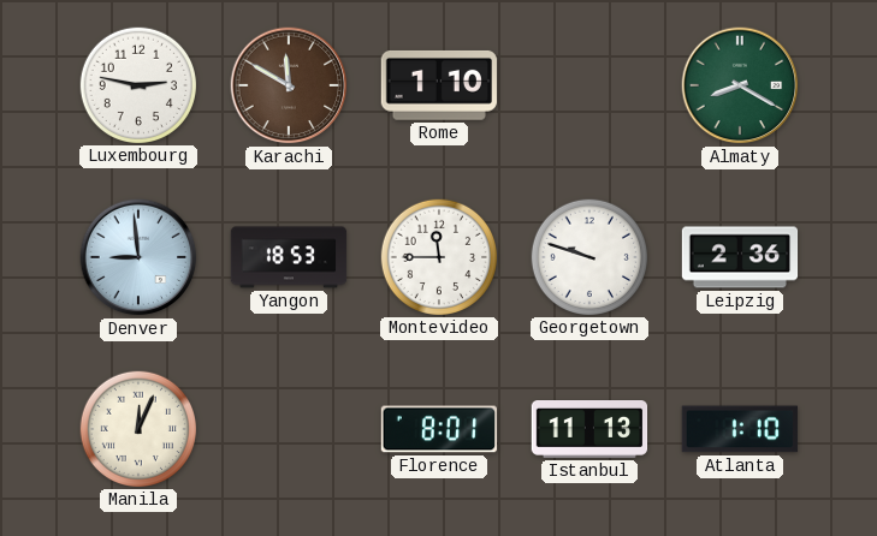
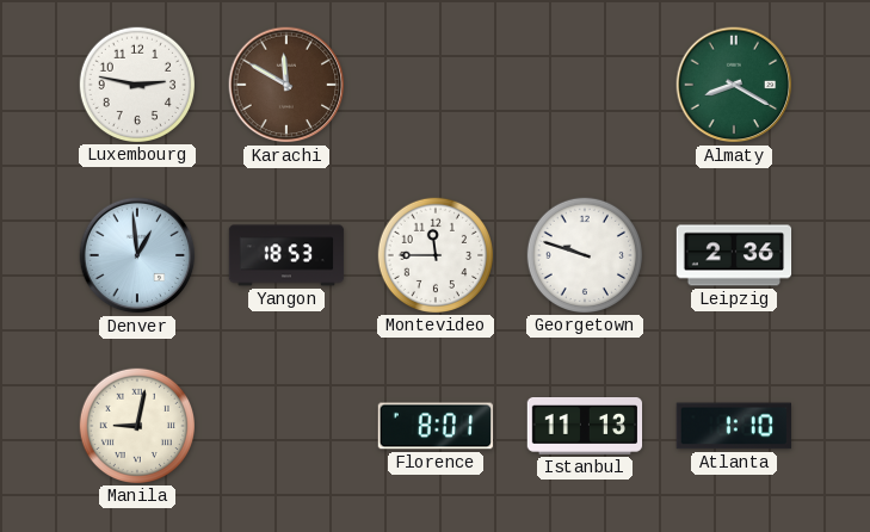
Rome: 1:10 -> none (439, 85)
Denver: 8:59 -> 12:59 (137, 255)
Manila: 12:04 -> 9:02 (136, 425)
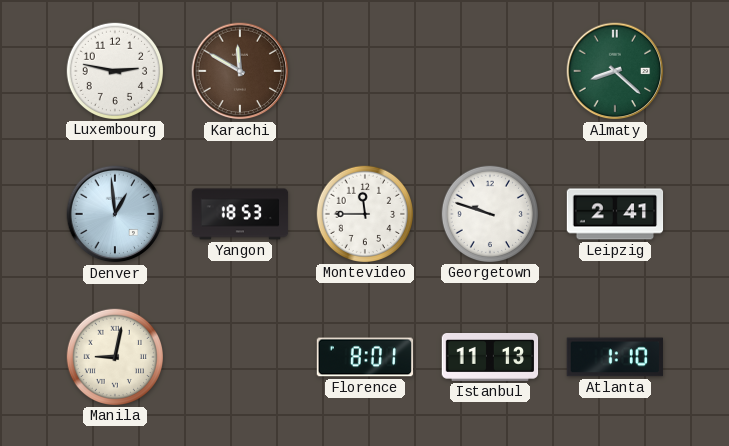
Almaty: 8:20 -> 8:22 (615, 71)
Leipzig: 2:36 -> 2:41 (615, 214)
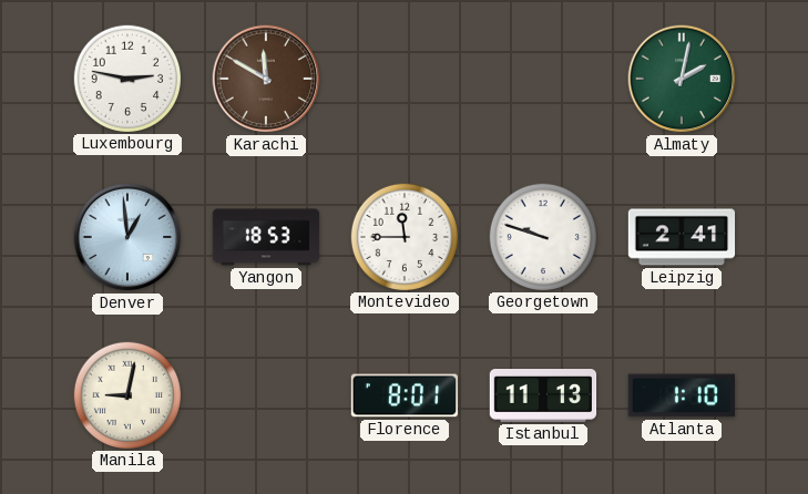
Almaty: 8:22 -> 2:02 (682, 79)
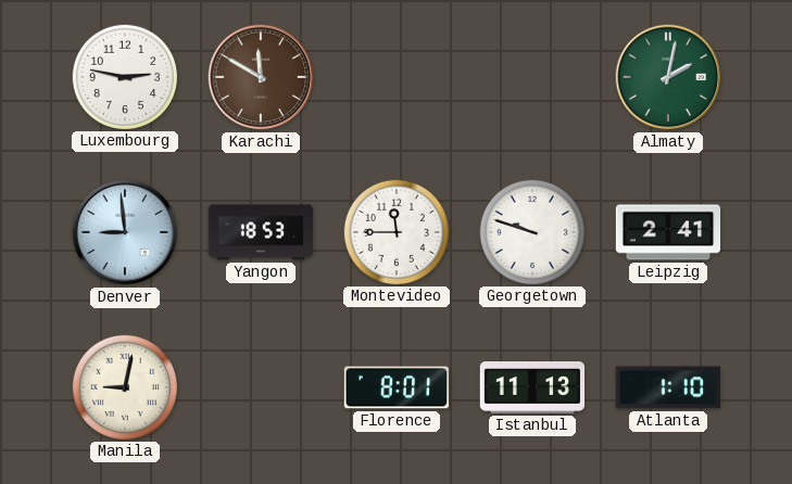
Denver: 12:59 -> 8:59 (125, 232)
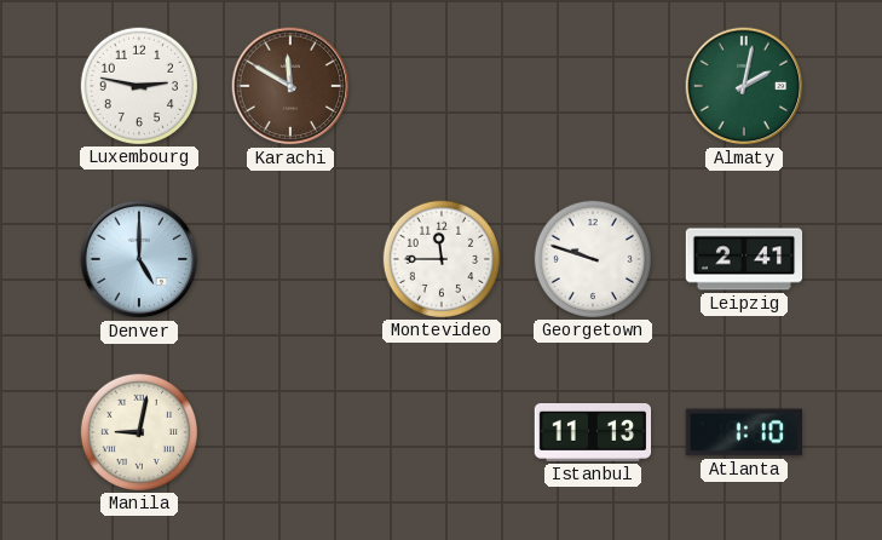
Denver: 8:59 -> 5:00 (139, 259)
Yangon: 18:53 -> none (261, 232)
Florence: 8:01 -> none (395, 387)
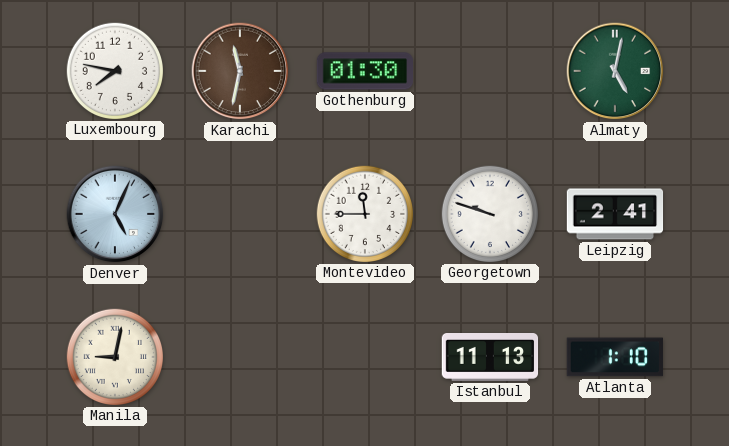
Luxembourg: 2:47 -> 7:47 (114, 70)
Karachi: 11:50 -> 11:32 (240, 71)
Gothenburg: none -> 01:30 (364, 71)
Almaty: 2:02 -> 5:02 (615, 71)
Denver: 5:00 -> 5:04 (115, 214)
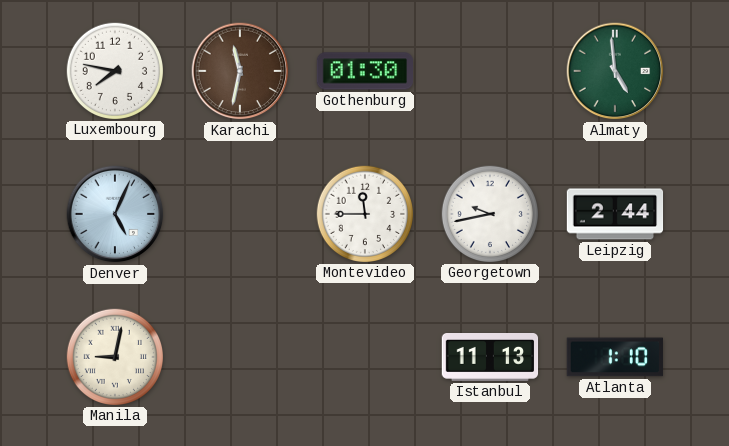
Almaty: 5:02 -> 4:59 (615, 71)
Georgetown: 9:48 -> 9:43 (489, 213)
Leipzig: 2:41 -> 2:44 (615, 214)
